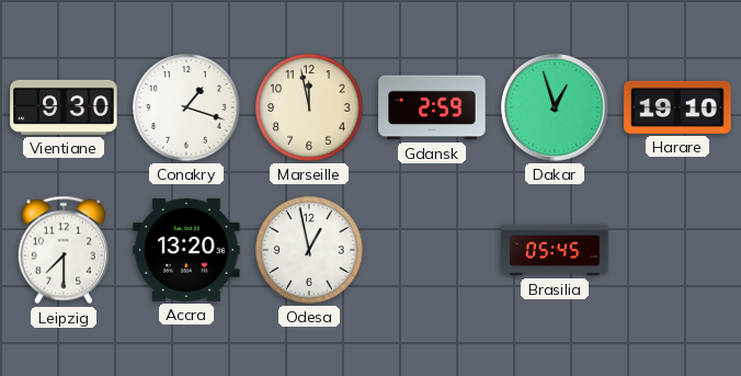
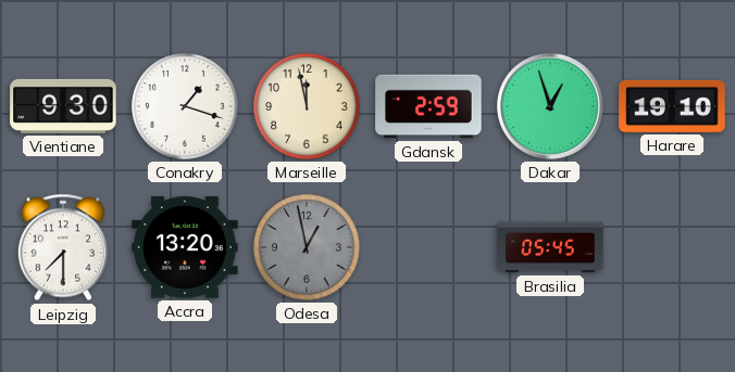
Odesa dial: white -> grey (307, 247)
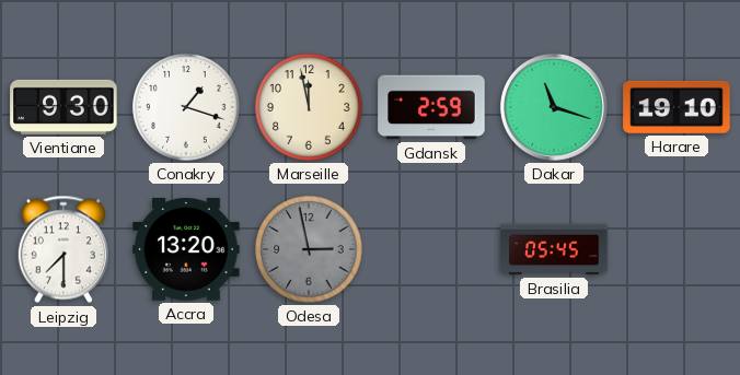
Dakar: 12:57 -> 11:18 (554, 107)
Odesa: 12:58 -> 2:58 (309, 249)
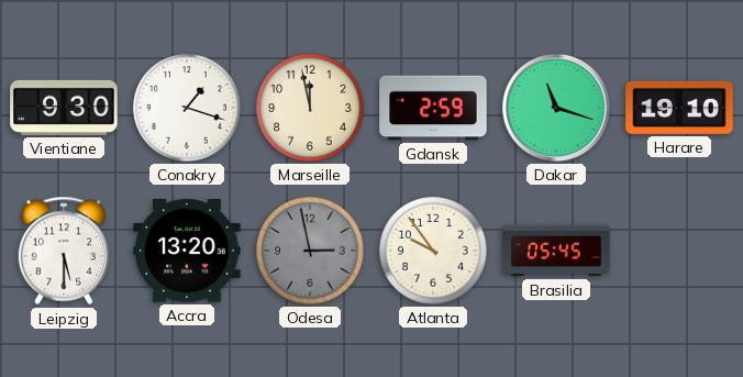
Leipzig: 7:30 -> 5:30 (64, 251)
Atlanta: none -> 9:54 (433, 251)
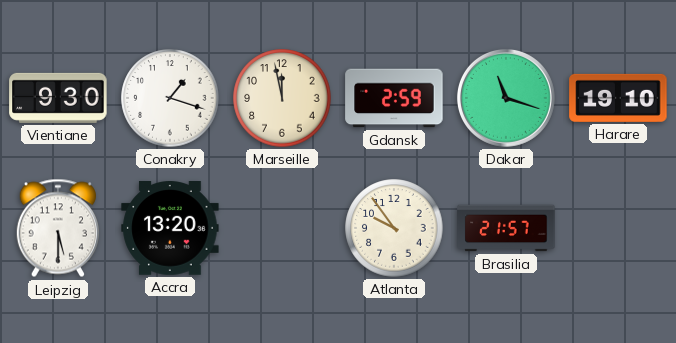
Odesa: 2:58 -> none (310, 251)
Brasilia: 05:45 -> 21:57 (506, 228)
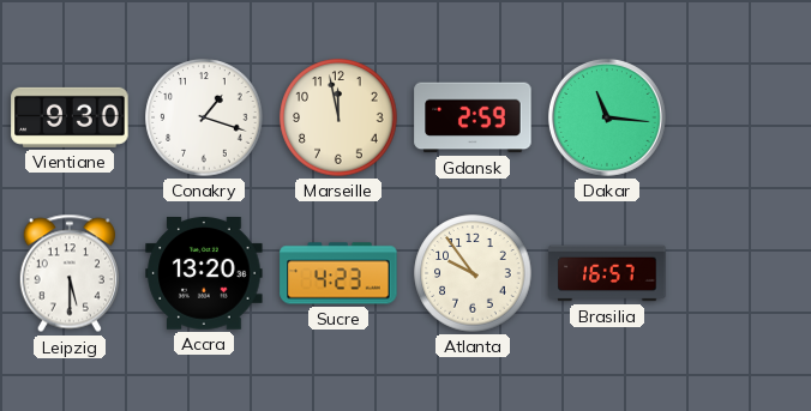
Dakar: 11:18 -> 11:16 (607, 117)
Harare: 19:10 -> none (618, 98)
Sucre: none -> 4:23 (338, 273)
Brasilia: 21:57 -> 16:57 (607, 273)
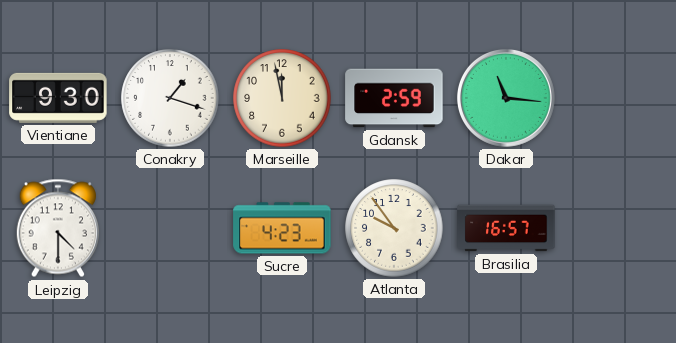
Leipzig: 5:30 -> 4:30 (58, 228)
Accra: 13:20 -> none (204, 274)
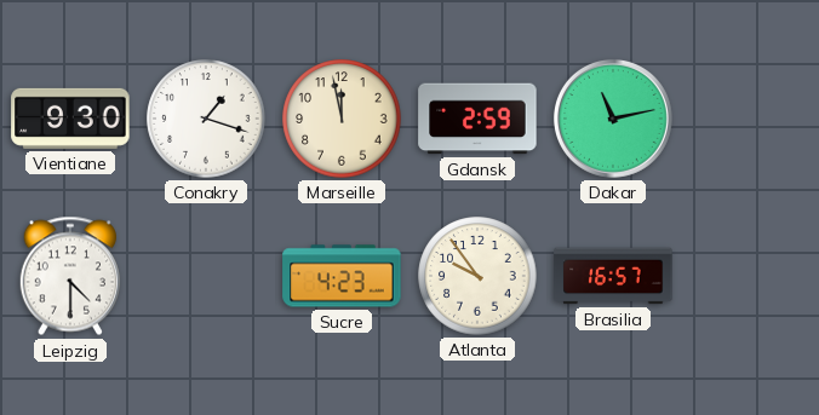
Dakar: 11:16 -> 11:13 (613, 119)
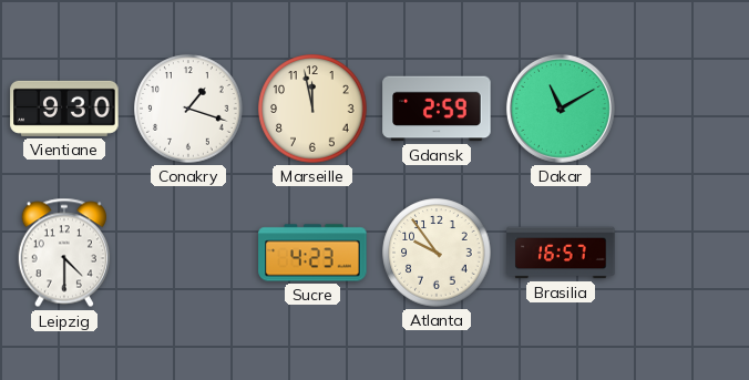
Dakar: 11:13 -> 11:10 (561, 109)
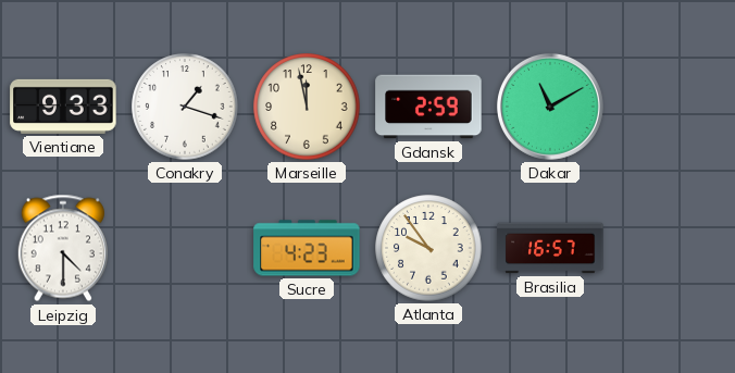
Vientiane: 9:30 -> 9:33 (63, 107)
